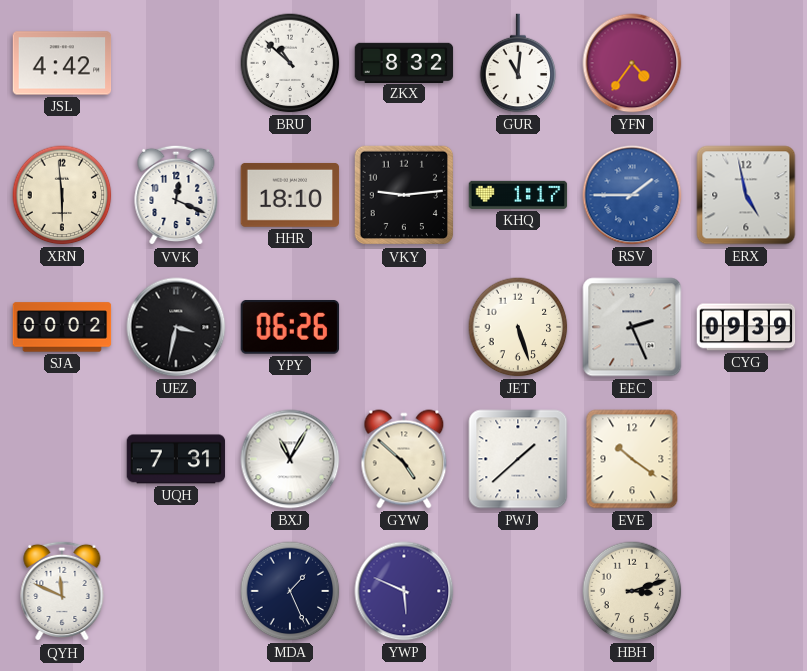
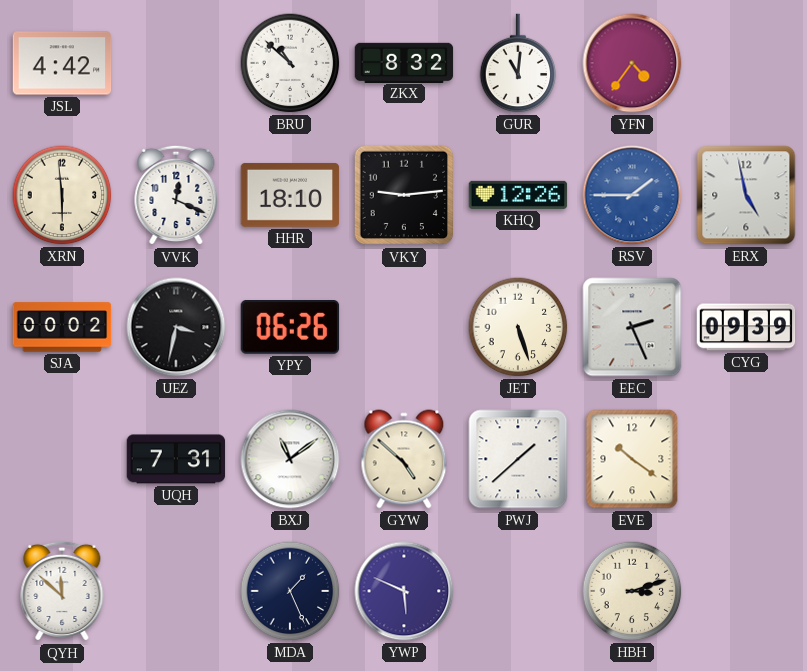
KHQ: 1:17 -> 12:26 (518, 195)
BXJ: 11:05 -> 11:09 (290, 459)
QYH: 11:49 -> 11:52 (62, 591)
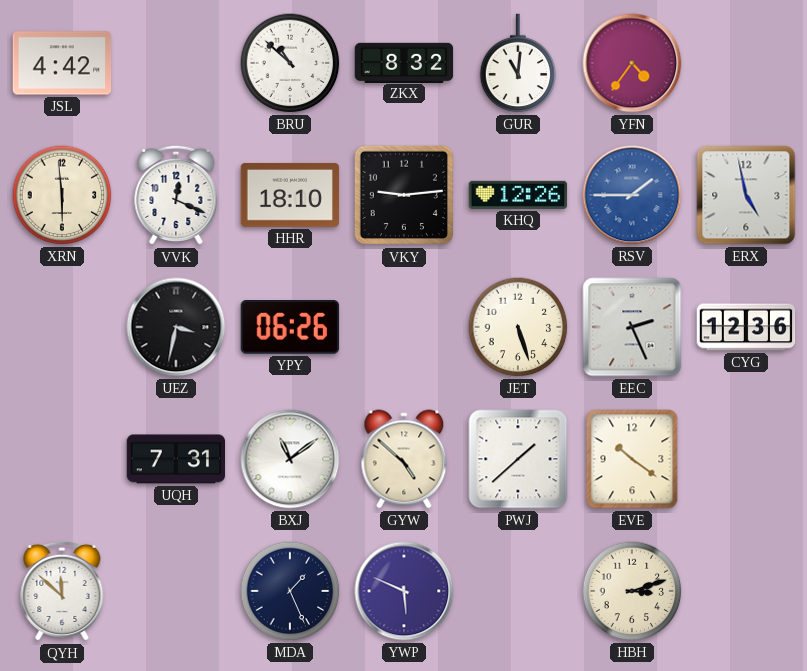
SJA: 00:02 -> none (62, 327)
CYG: 09:39 -> 12:36 (746, 327)
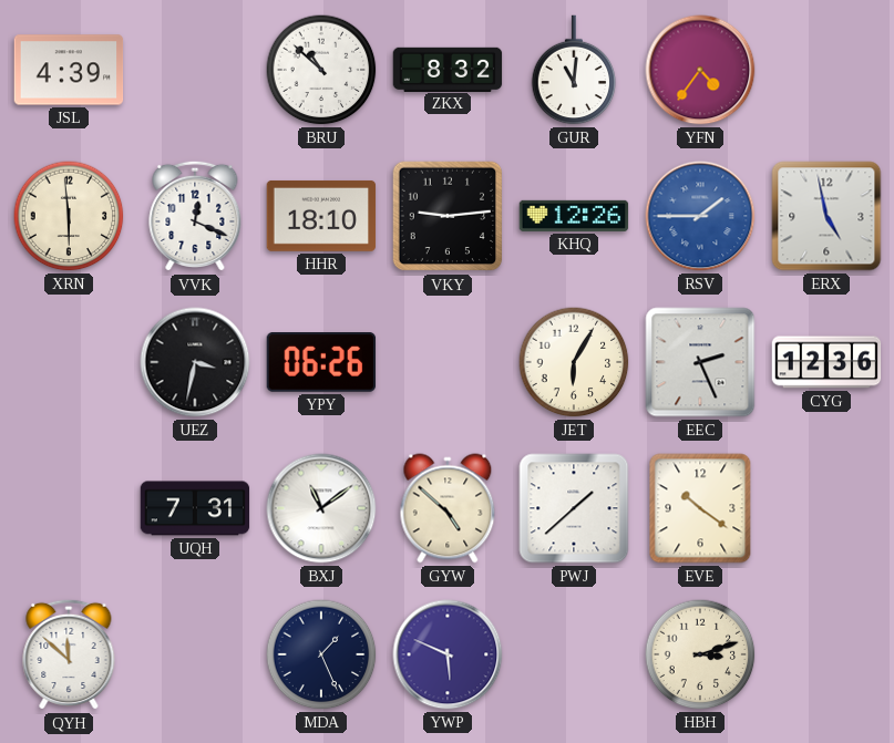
JSL: 4:42 -> 4:39 (69, 70)
JET: 5:27 -> 6:05 (574, 362)
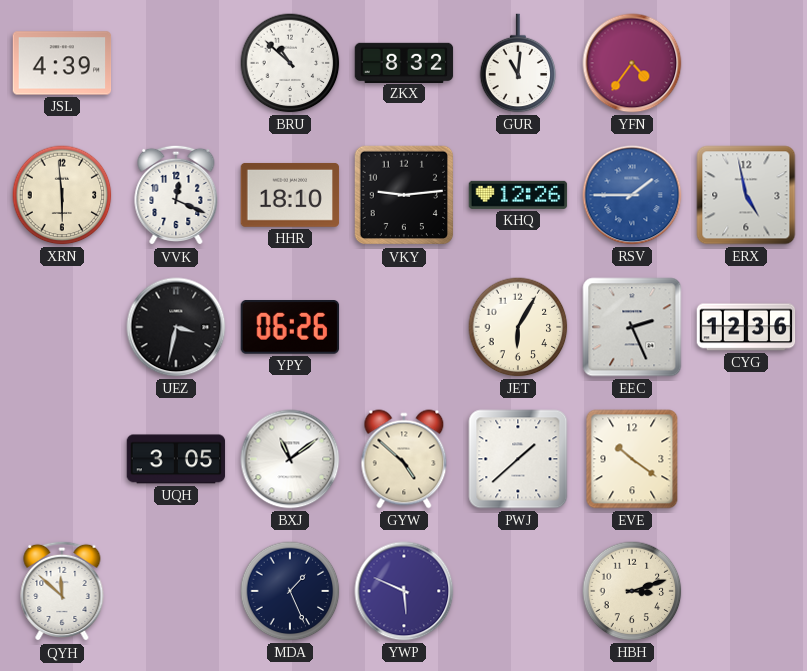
UQH: 7:31 -> 3:05 (176, 459)
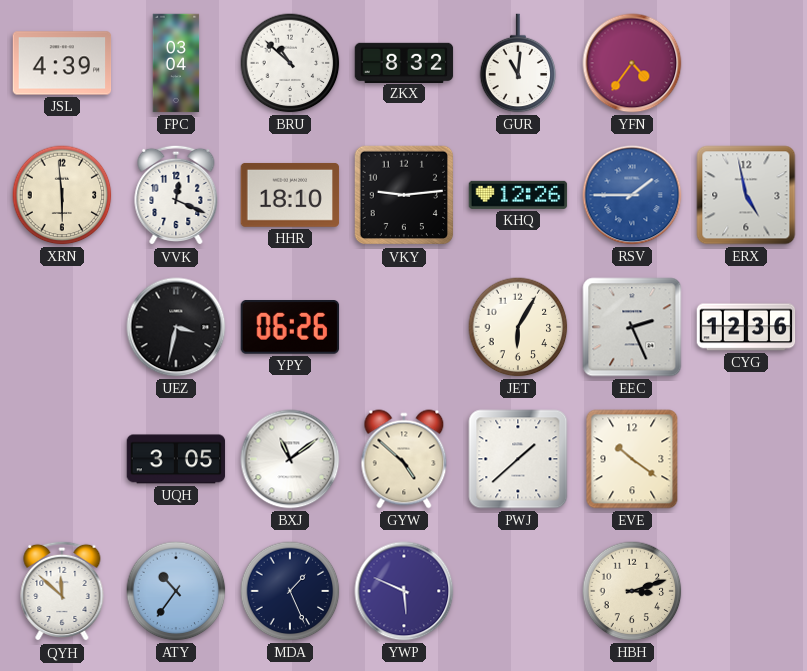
FPC: none -> 03:04 (176, 63)
ATY: none -> 10:36 (176, 591)
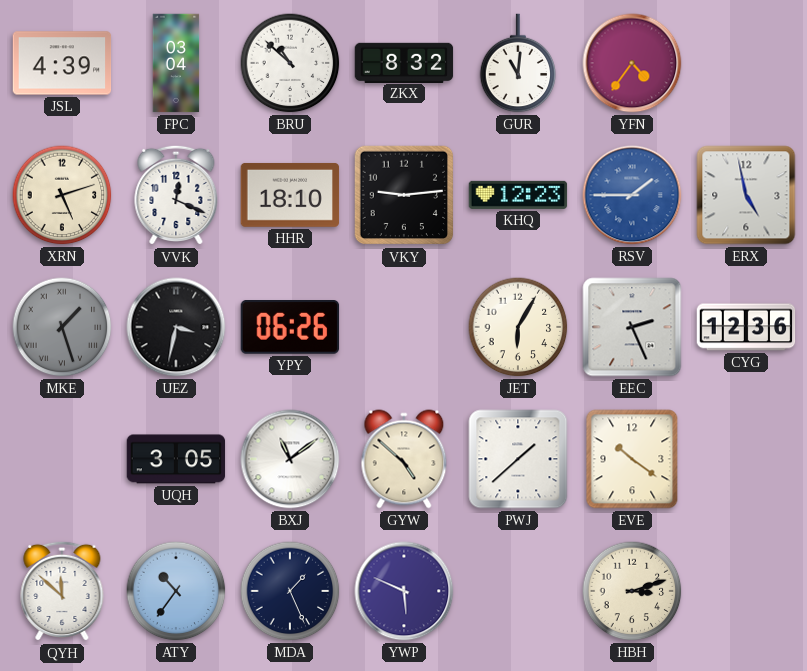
XRN: 5:59 -> 5:12 (62, 195)
KHQ: 12:26 -> 12:23 (518, 195)
MKE: none -> 1:27 (62, 327)
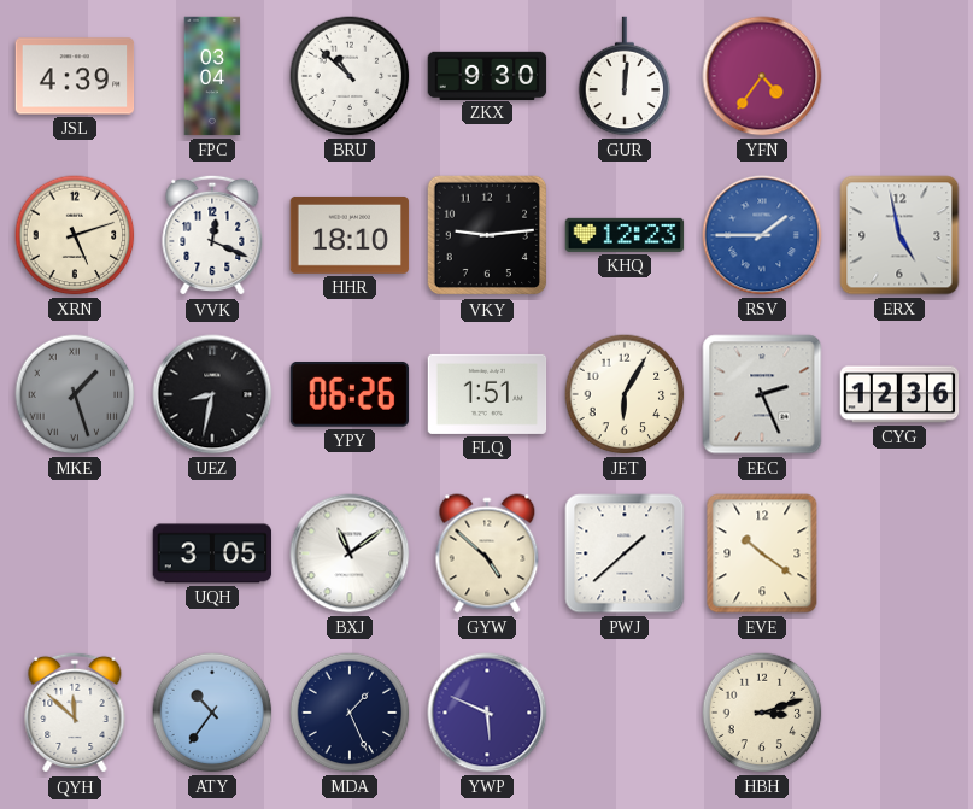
ZKX: 8:32 -> 9:30 (487, 75)
GUR: 11:01 -> 12:01 (625, 76)
UEZ: 3:32 -> 8:32 (212, 394)
FLQ: none -> 1:51 (487, 394)
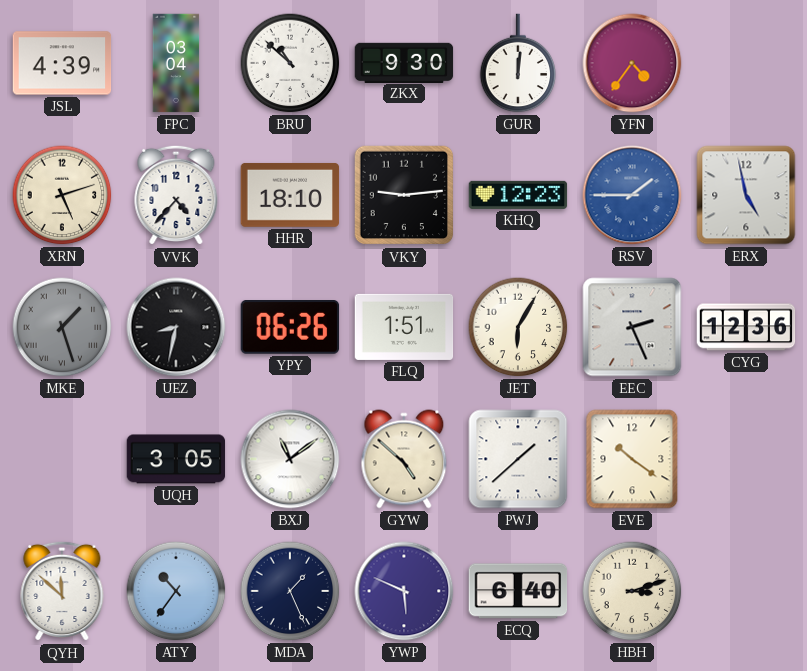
VVK: 12:19 -> 4:37 (176, 195)
ECQ: none -> 6:40 (518, 591)
